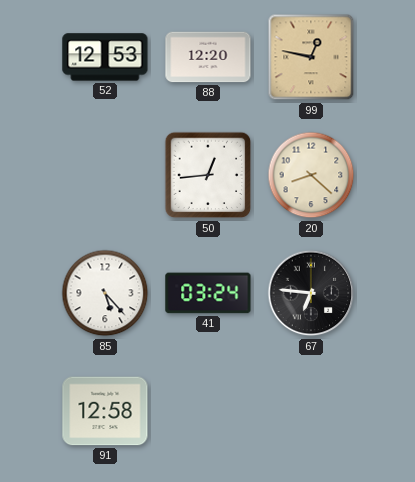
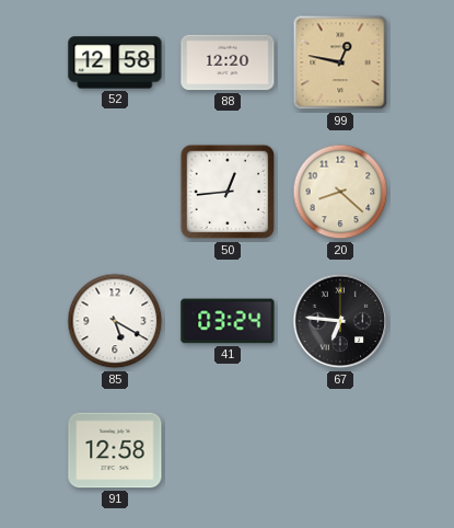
52: 12:53 -> 12:58 (115, 62)
85: 5:23 -> 5:20 (115, 321)
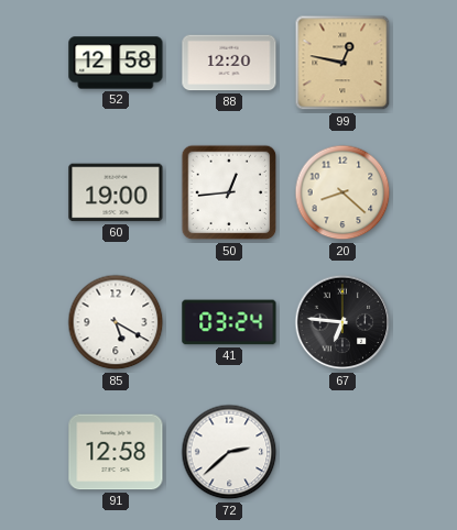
60: none -> 19:00 (116, 192)
72: none -> 2:38 (229, 452)
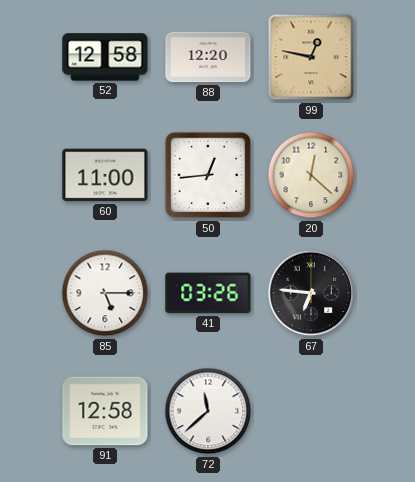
60: 19:00 -> 11:00 (105, 175)
20: 8:22 -> 12:22 (311, 175)
85: 5:20 -> 5:15 (105, 293)
41: 03:24 -> 03:26 (208, 293)
72: 2:38 -> 11:38 (208, 411)
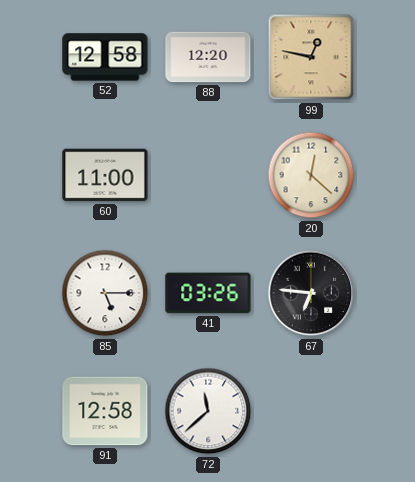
50: 12:44 -> none (208, 175)
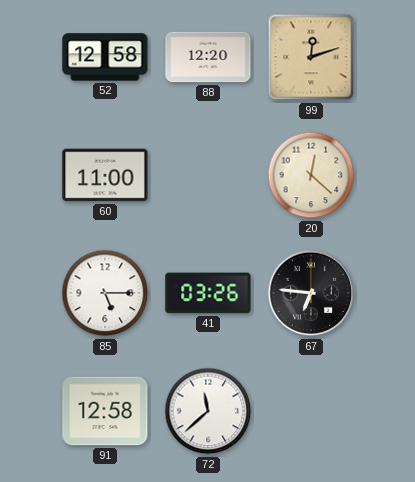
99: 12:47 -> 12:12 (311, 57)
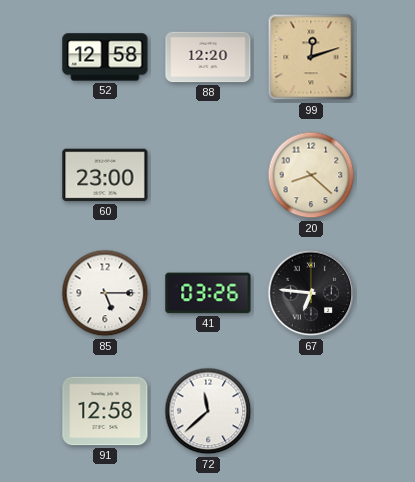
60: 11:00 -> 23:00 (105, 175)
20: 12:22 -> 8:22 (311, 175)
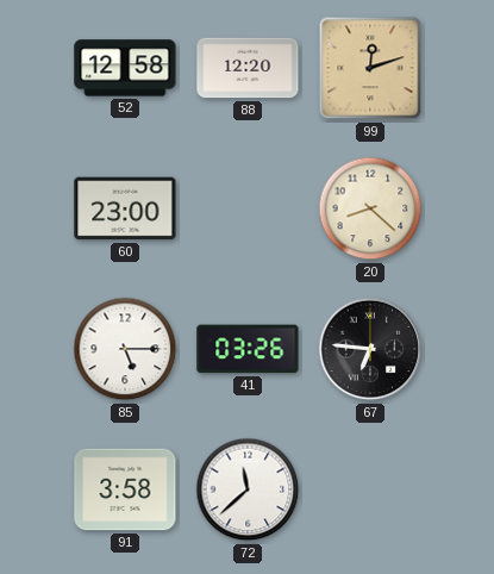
91: 12:58 -> 3:58 (125, 489)
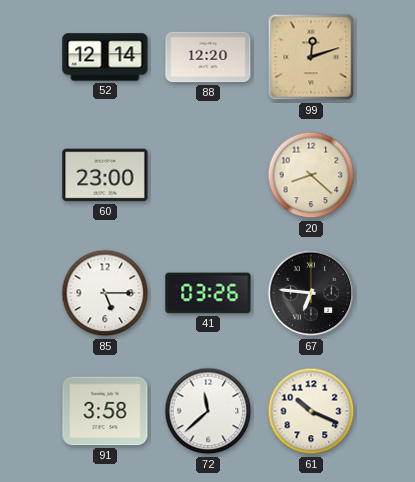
52: 12:58 -> 12:14 (105, 57)
61: none -> 10:19 (311, 411)
